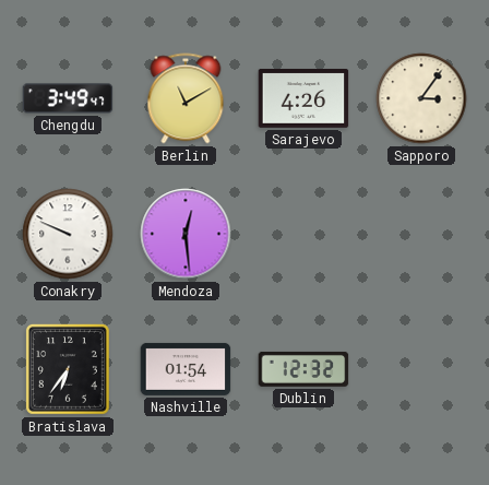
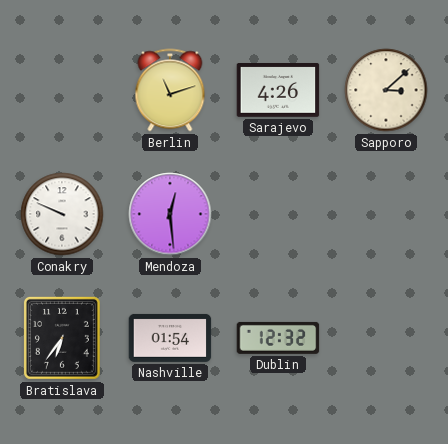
Chengdu: 3:49 -> none (68, 98)
Berlin: 11:10 -> 11:12 (170, 90)
Sapporo: 3:06 -> 3:08 (386, 90)
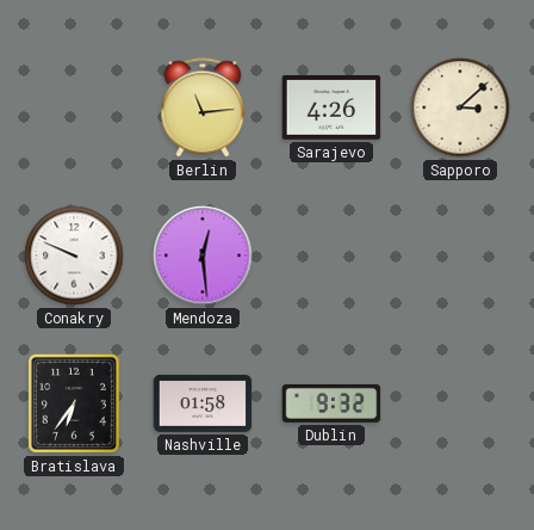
Berlin: 11:12 -> 11:14 (203, 107)
Nashville: 01:54 -> 01:58 (203, 403)
Dublin: 12:32 -> 9:32 (331, 403)
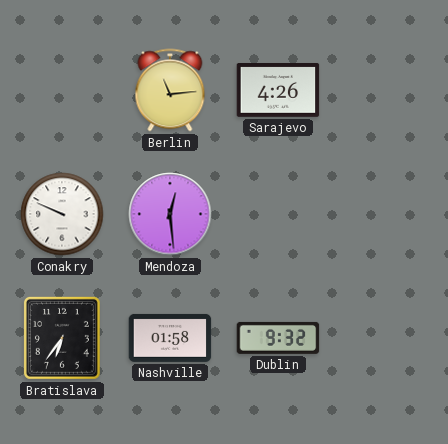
Sapporo: 3:08 -> none (460, 107)
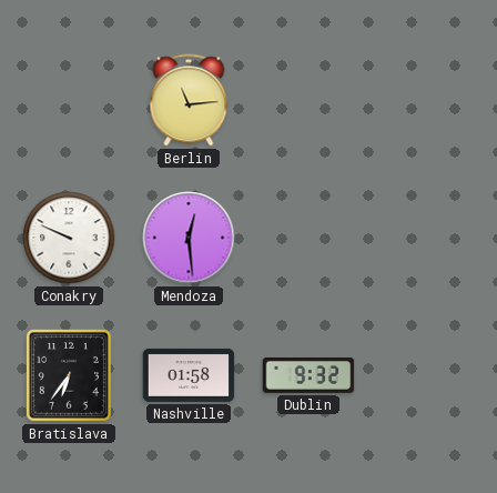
Sarajevo: 4:26 -> none (278, 91)
